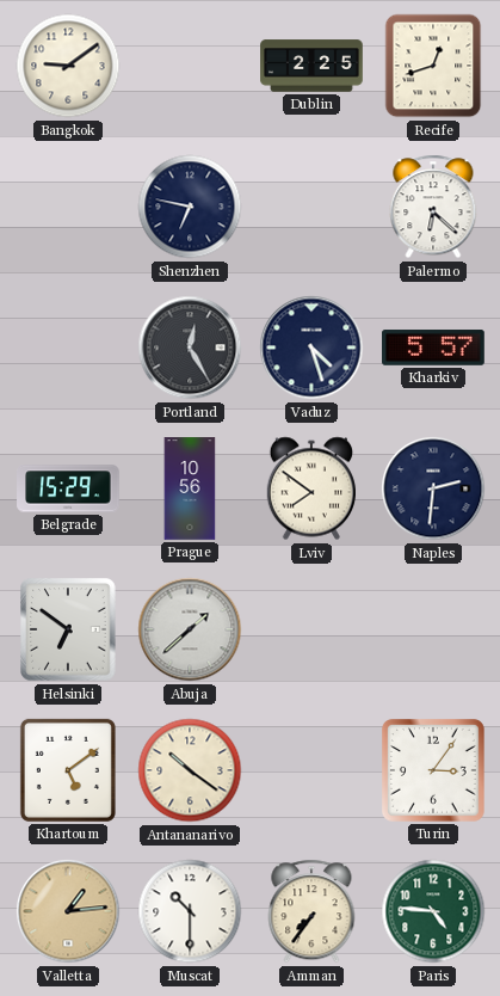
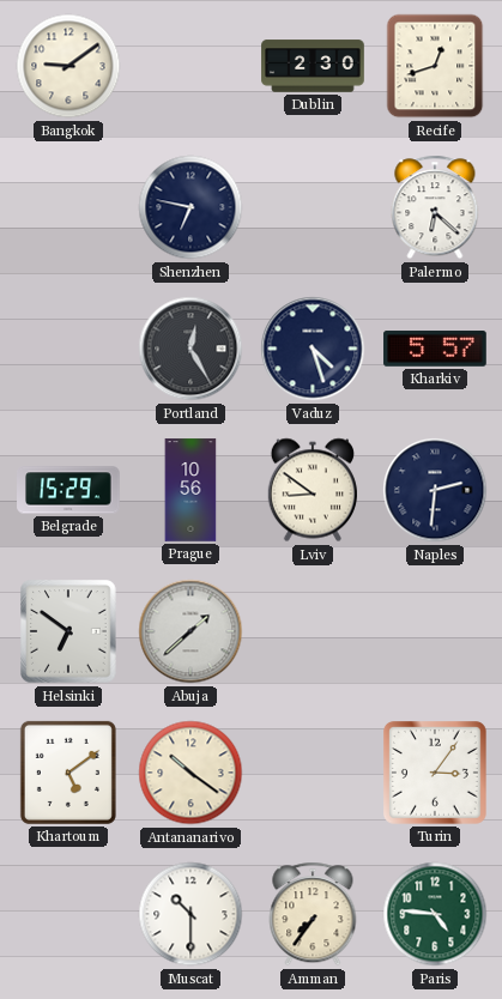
Dublin: 2:25 -> 2:30 (313, 66)
Lviv: 7:51 -> 8:51 (312, 490)
Valletta: 1:14 -> none (68, 911)
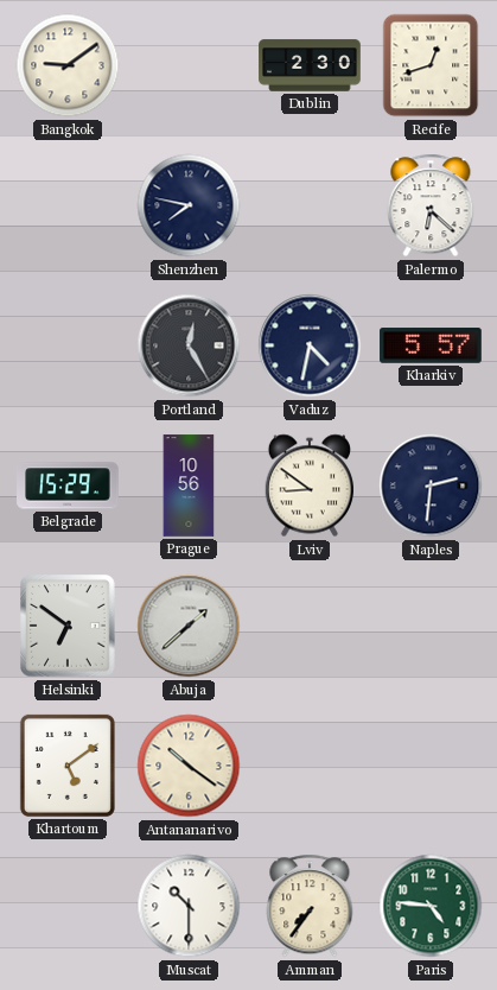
Shenzhen: 6:47 -> 7:47 (189, 205)
Vaduz: 4:27 -> 4:32 (310, 345)
Turin: 3:06 -> none (436, 774)
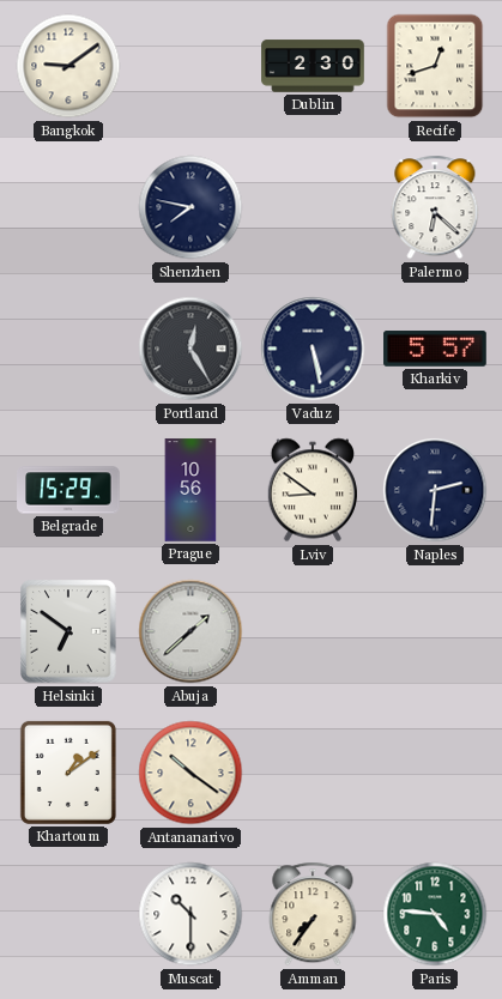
Vaduz: 4:32 -> 5:28 (313, 349)
Khartoum: 5:09 -> 1:09 (68, 773)
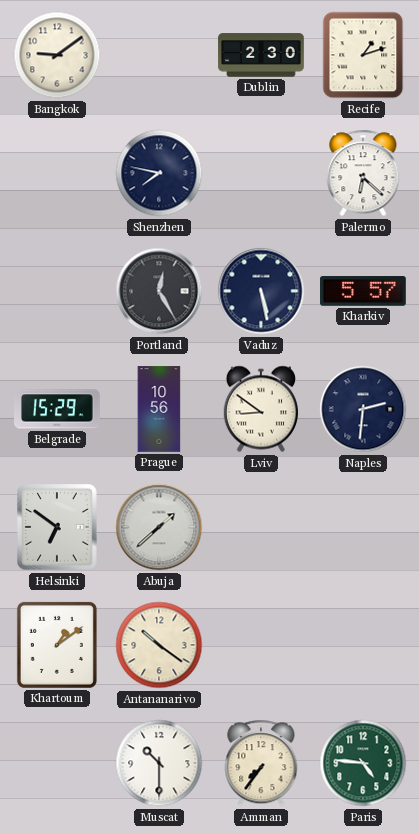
Recife: 12:42 -> 1:12 (363, 55)
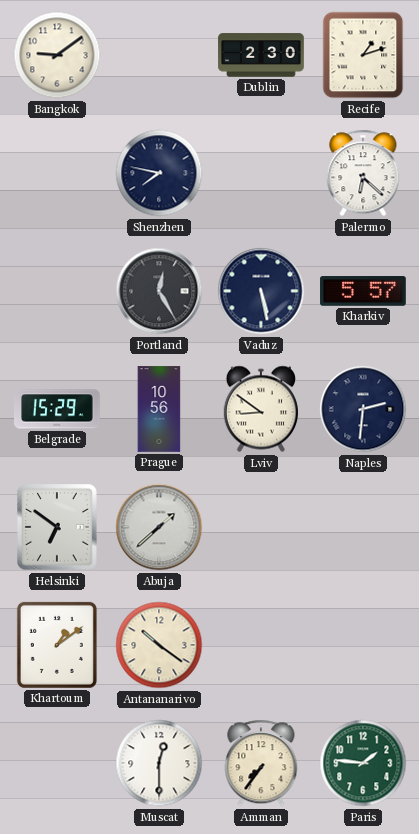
Muscat: 10:30 -> 12:30 (159, 763)
Paris: 4:46 -> 1:46 (363, 763)
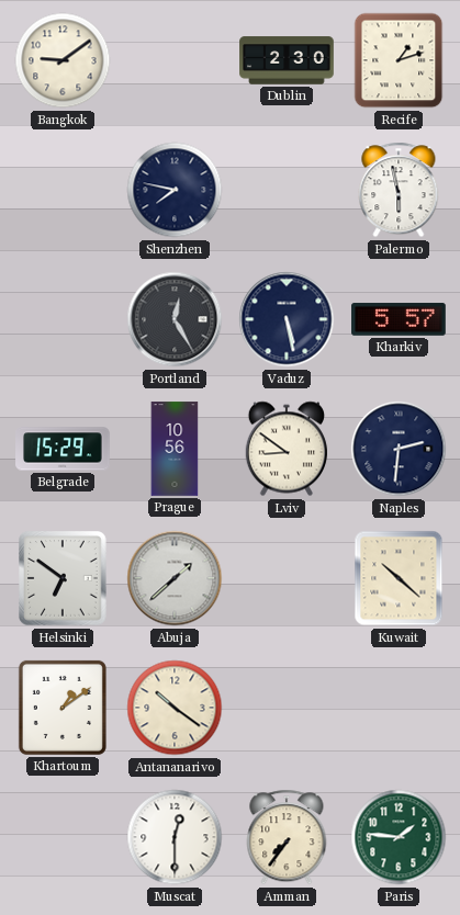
Palermo: 6:22 -> 5:58 (399, 190)
Kuwait: none -> 10:22 (399, 578)
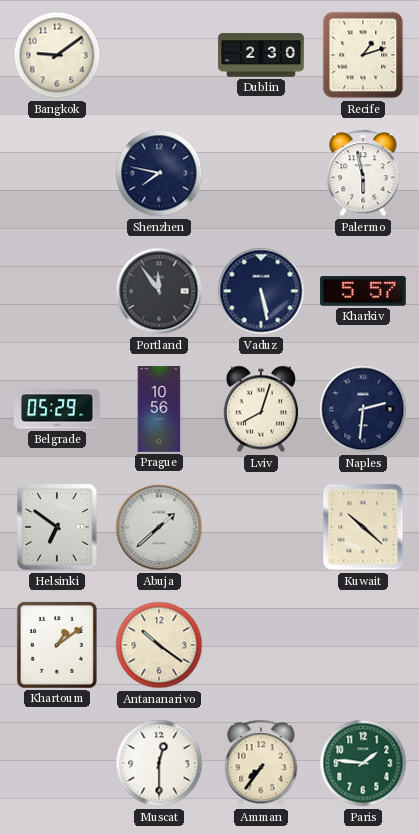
Portland: 12:25 -> 11:54 (159, 291)
Belgrade: 15:29 -> 05:29 (57, 409)
Lviv: 8:51 -> 8:03 (260, 409)
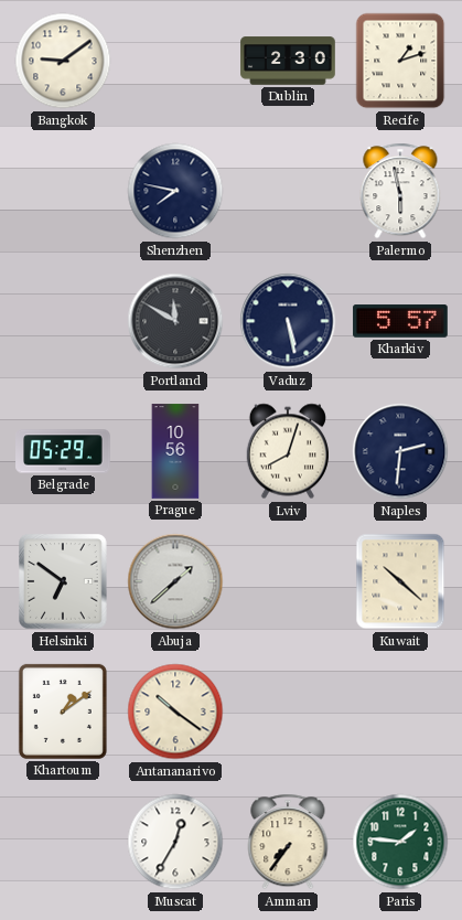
Portland: 11:54 -> 11:50 (175, 321)
Muscat: 12:30 -> 12:35 (175, 842)
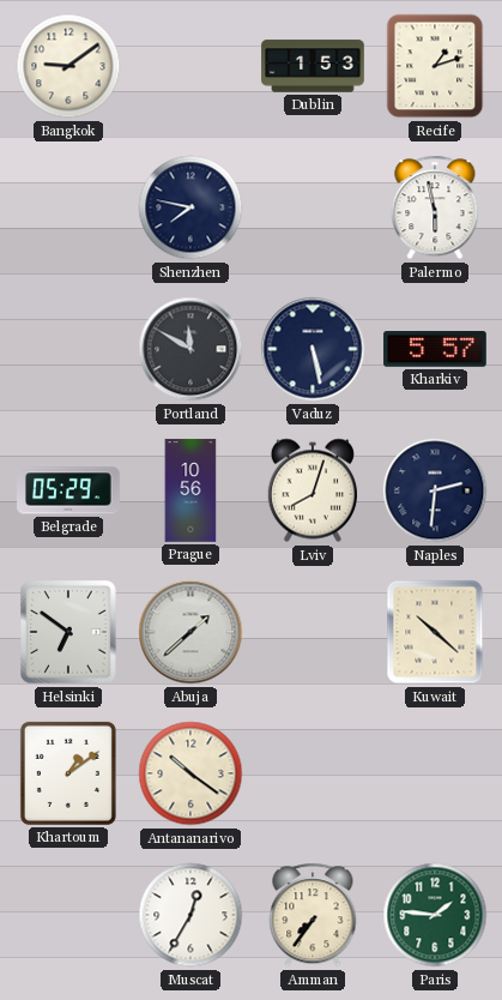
Dublin: 2:30 -> 1:53 (313, 66)
